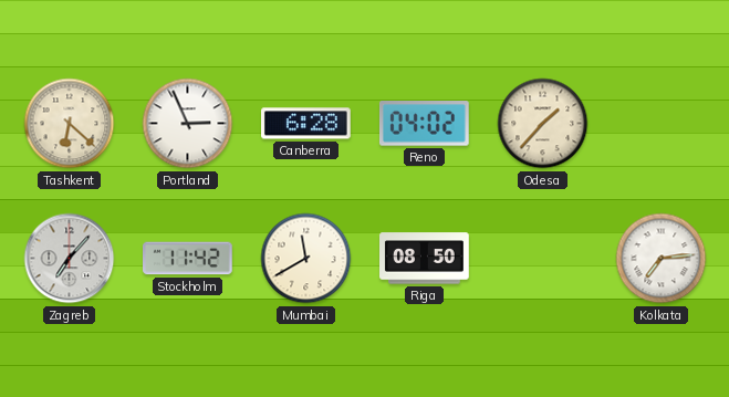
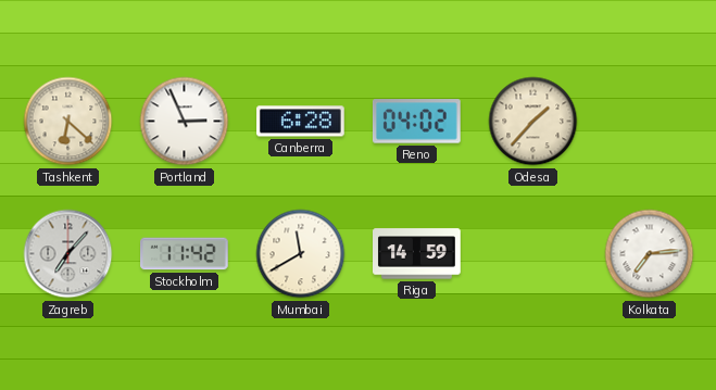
Riga: 08:50 -> 14:59 (417, 254)
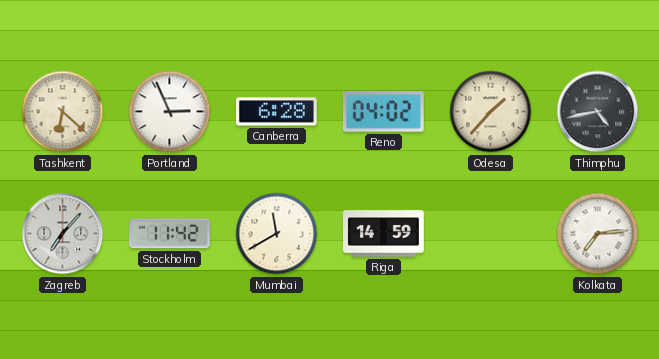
Thimphu: none -> 4:43 (598, 112)
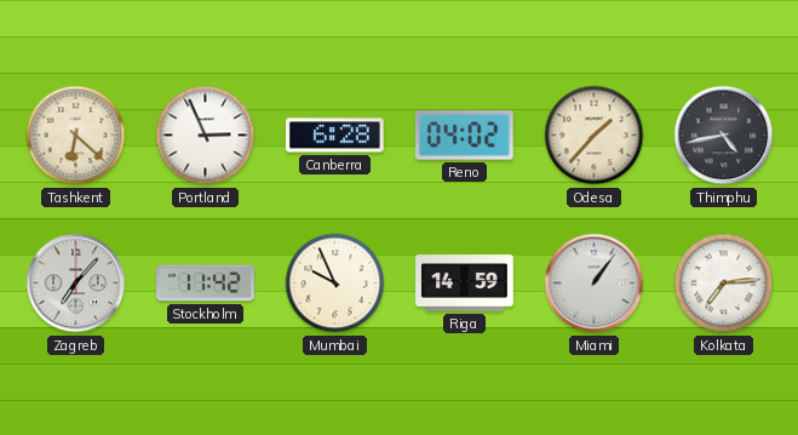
Mumbai: 11:40 -> 9:56 (335, 284)
Miami: none -> 1:06 (595, 284)
